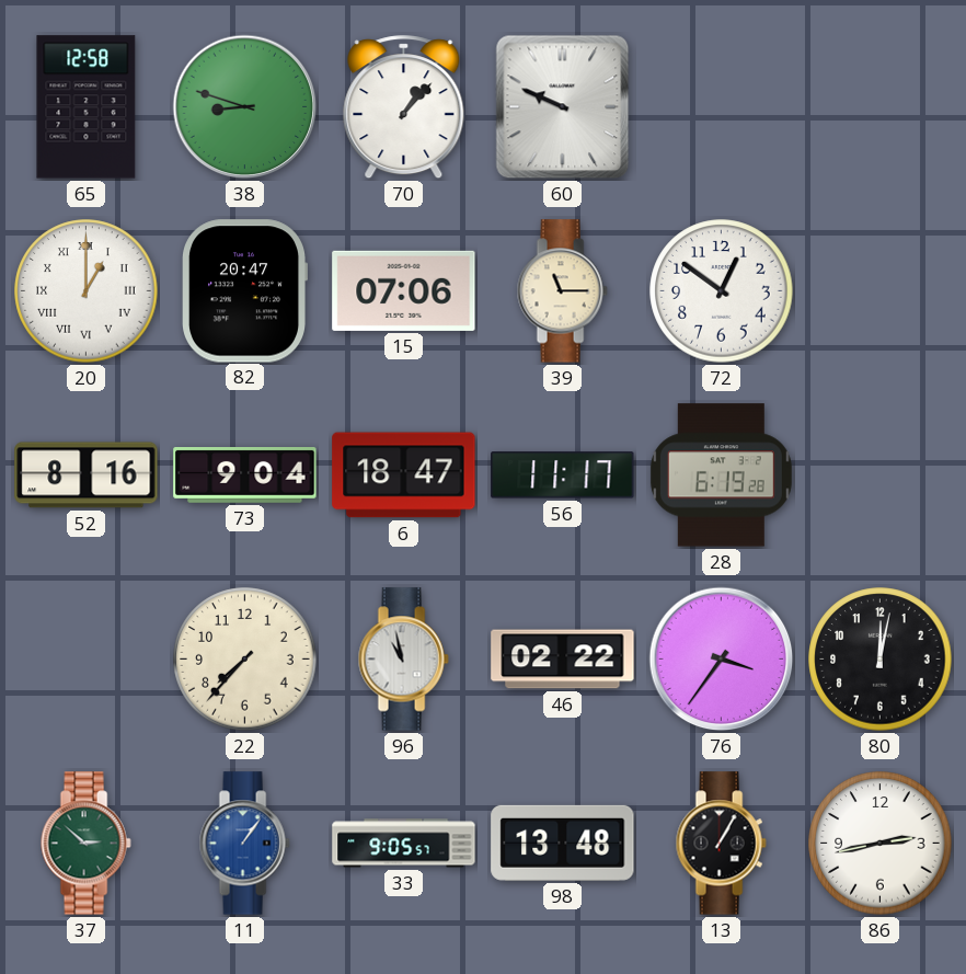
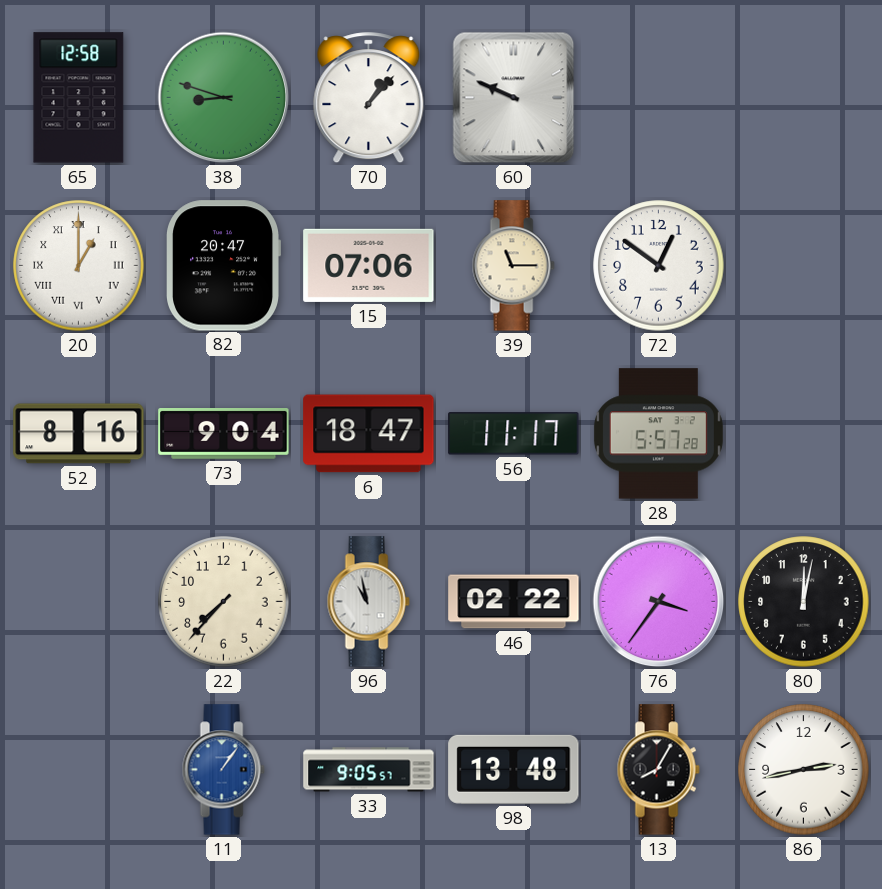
28: 6:19 -> 5:57 (658, 434)
37: 2:52 -> none (85, 844)
13: 1:05 -> 8:05 (658, 770)
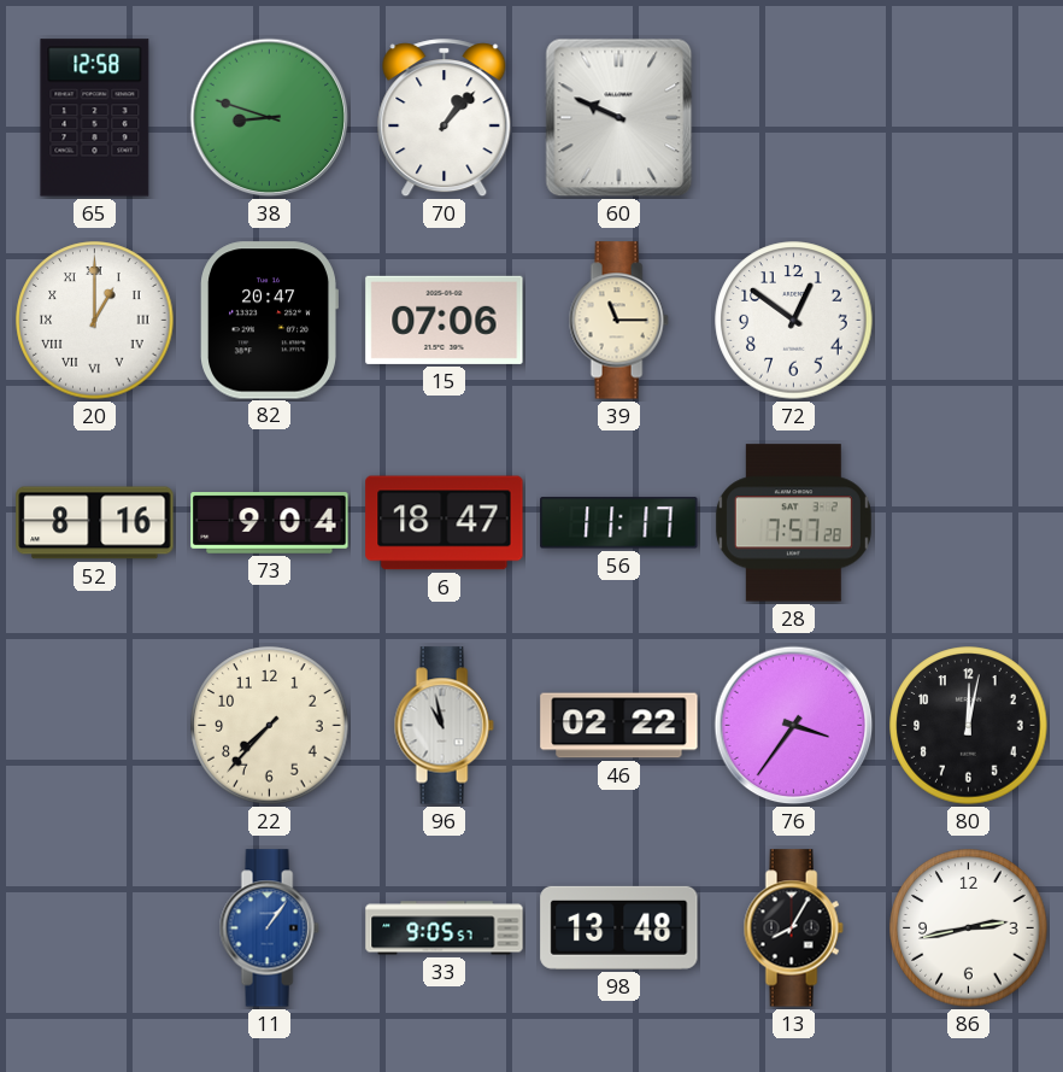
28: 5:57 -> 7:57 (793, 523)
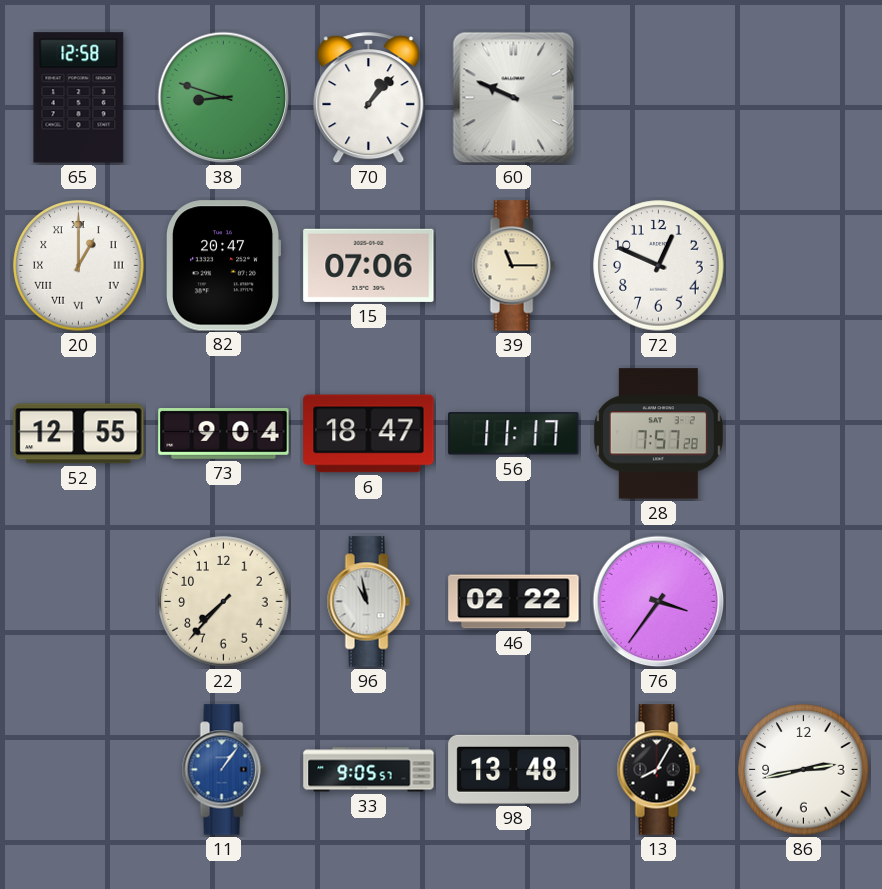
72: 12:51 -> 12:49 (659, 266)
52: 8:16 -> 12:55 (79, 434)
80: 12:02 -> none (969, 726)
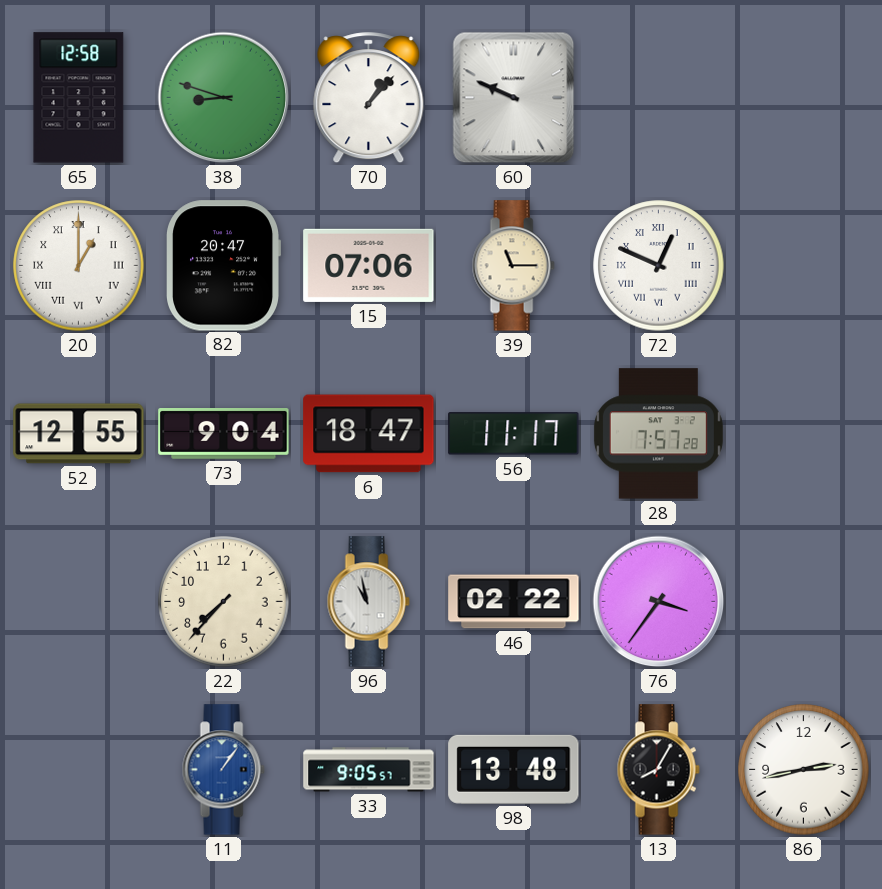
72 numerals: Arabic -> Roman (659, 266)
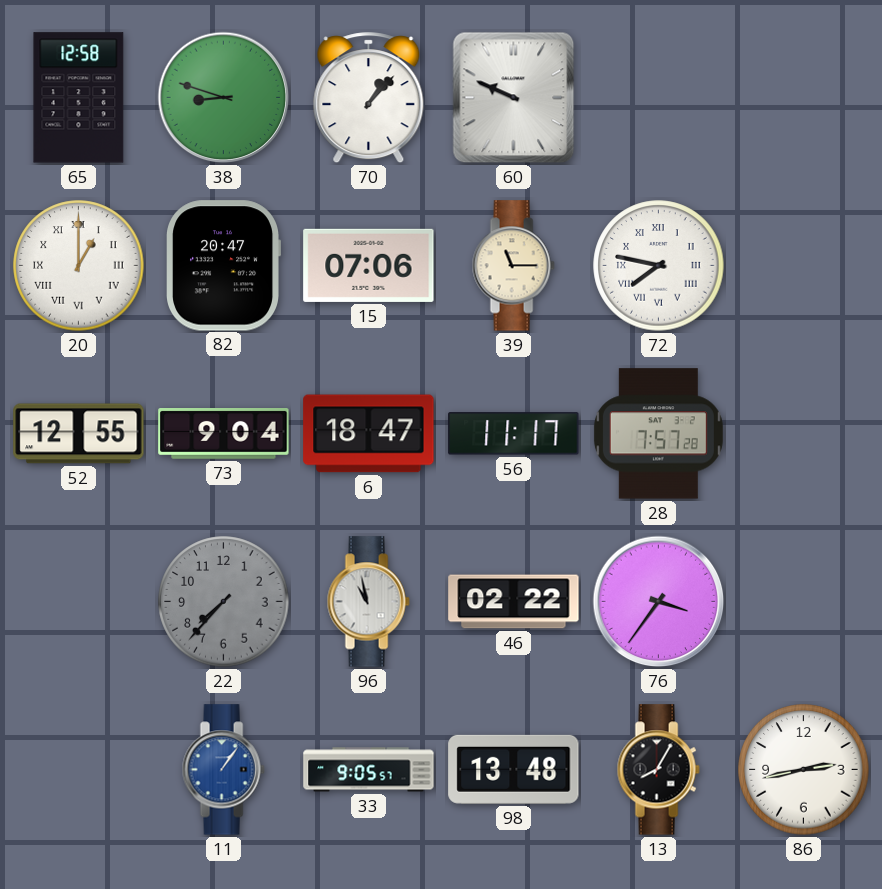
72: 12:49 -> 7:47 (659, 266)
22 dial: cream -> grey (224, 602)
